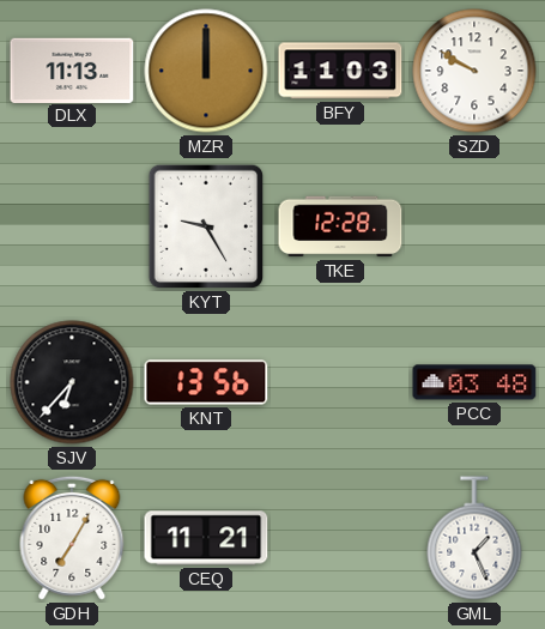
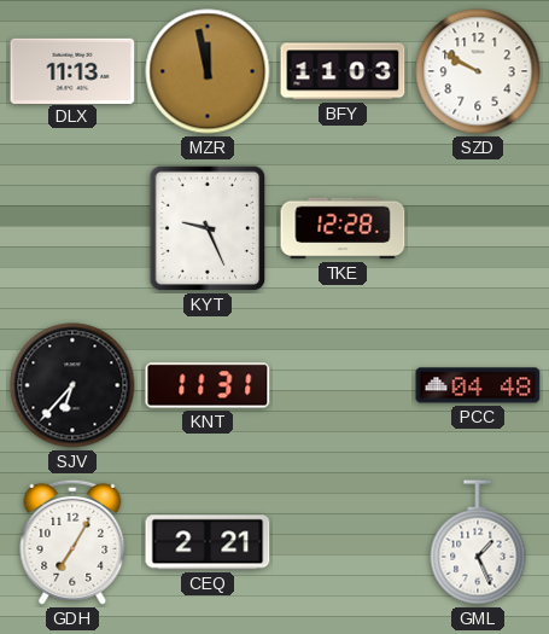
MZR: 12:00 -> 11:58 (208, 71)
KYT: 9:25 -> 9:26 (208, 228)
KNT: 13:56 -> 11:31 (208, 385)
PCC: 03:48 -> 04:48 (478, 385)
CEQ: 11:21 -> 2:21 (208, 542)
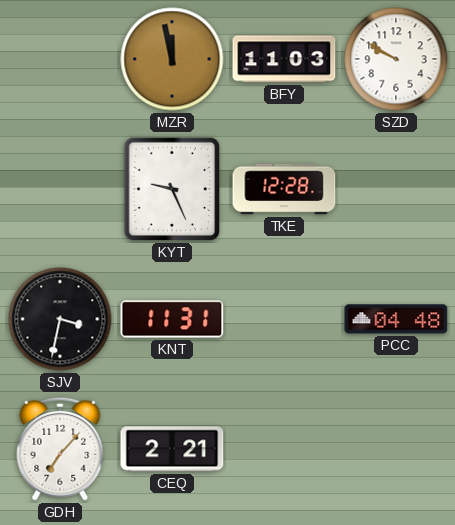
DLX: 11:13 -> none (72, 70)
SJV: 6:37 -> 3:32 (60, 319)
GDH: 7:05 -> 7:07 (60, 449)
GML: 1:26 -> none (478, 542)
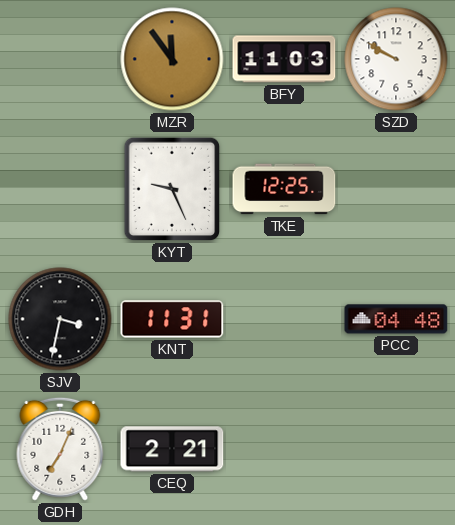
MZR: 11:58 -> 11:54 (172, 59)
TKE: 12:28 -> 12:25 (284, 189)
GDH: 7:07 -> 7:04 (60, 449)
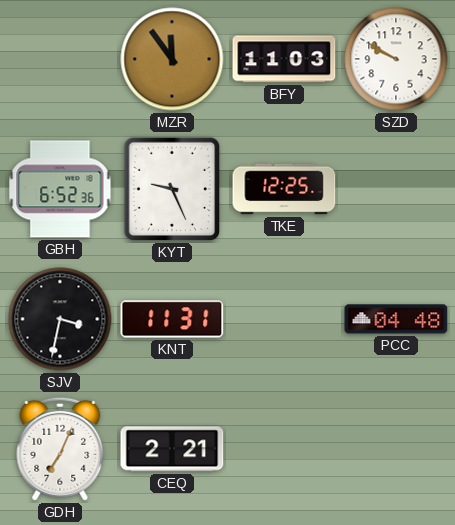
GBH: none -> 6:52 (60, 189)
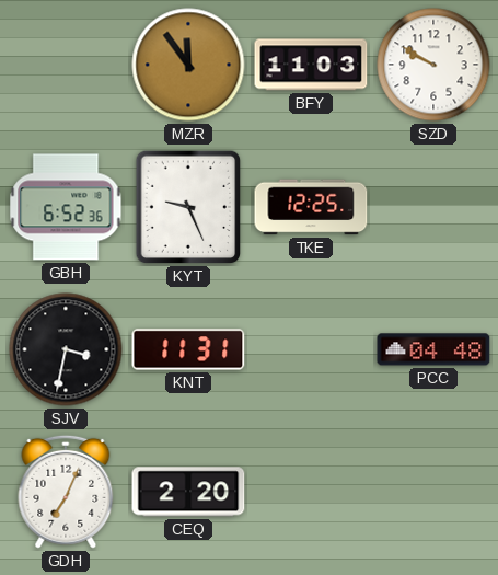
CEQ: 2:21 -> 2:20 (188, 492)
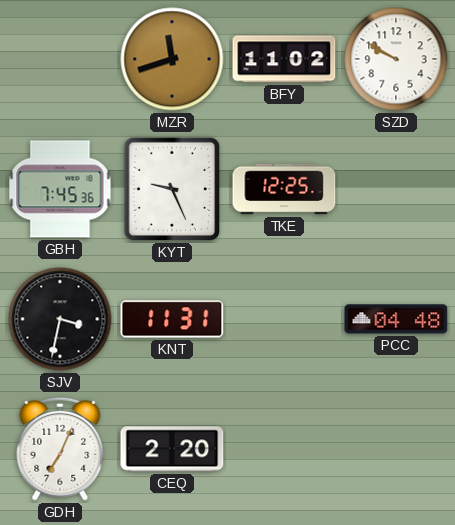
MZR: 11:54 -> 11:42 (172, 59)
BFY: 11:03 -> 11:02 (284, 59)
GBH: 6:52 -> 7:45 (60, 189)
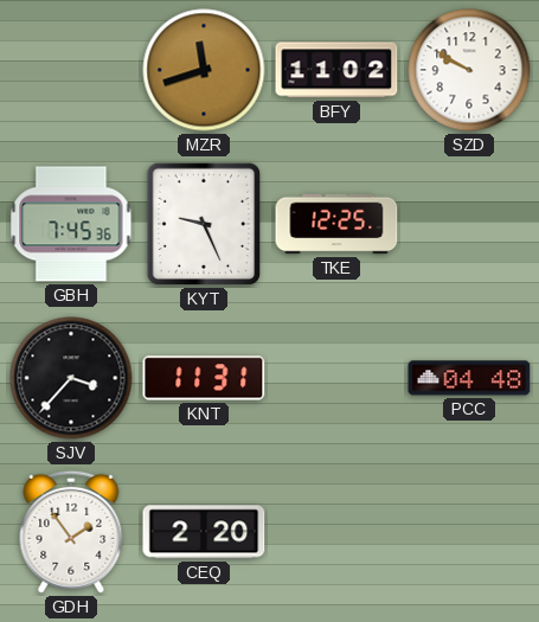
SJV: 3:32 -> 3:37 (71, 378)
GDH: 7:04 -> 1:54 (71, 532)
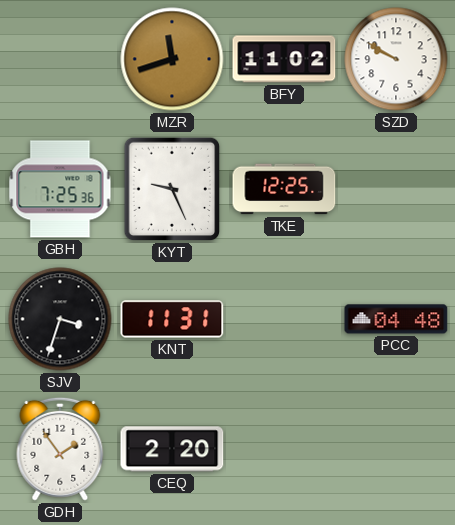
GBH: 7:45 -> 7:25 (60, 189)
SJV: 3:37 -> 3:33 (60, 319)
